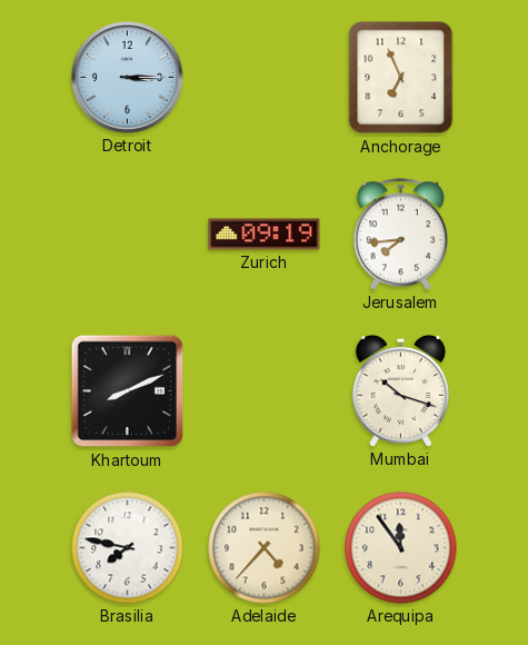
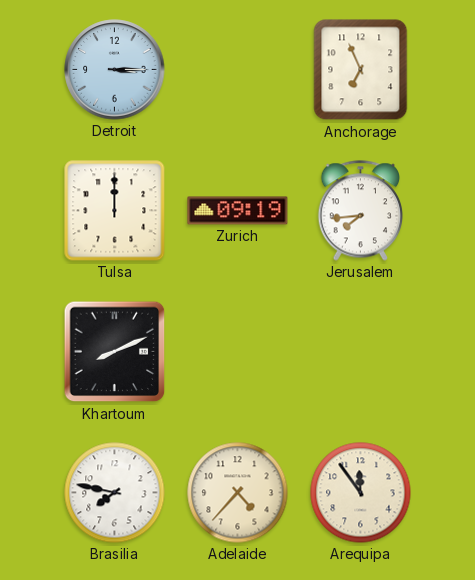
Tulsa: none -> 12:00 (115, 211)
Mumbai: 10:18 -> none (400, 390)
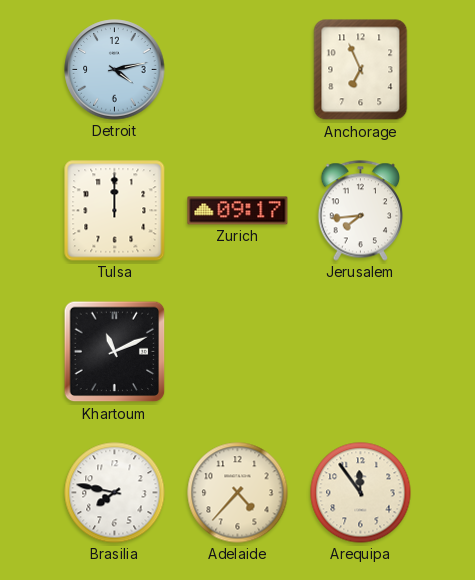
Detroit: 3:15 -> 4:13 (115, 70)
Zurich: 09:19 -> 09:17 (238, 211)
Khartoum: 8:11 -> 11:11 (115, 352)
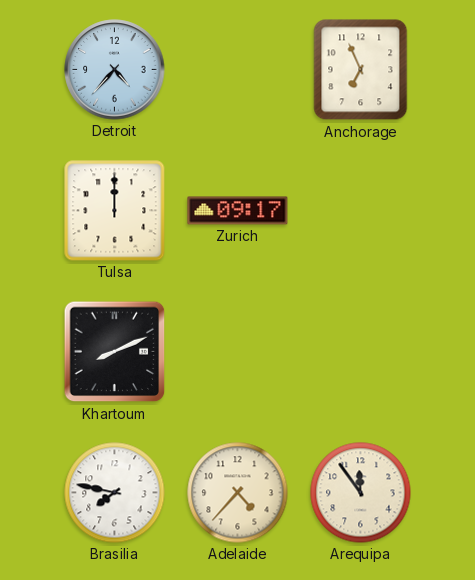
Detroit: 4:13 -> 4:37 (115, 70)
Jerusalem: 7:44 -> none (361, 211)
Khartoum: 11:11 -> 8:11 (115, 352)
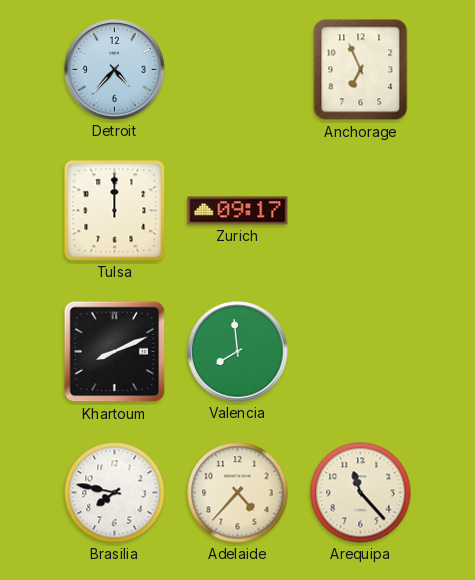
Valencia: none -> 7:59 (238, 352)
Arequipa: 11:54 -> 11:23 (361, 493)
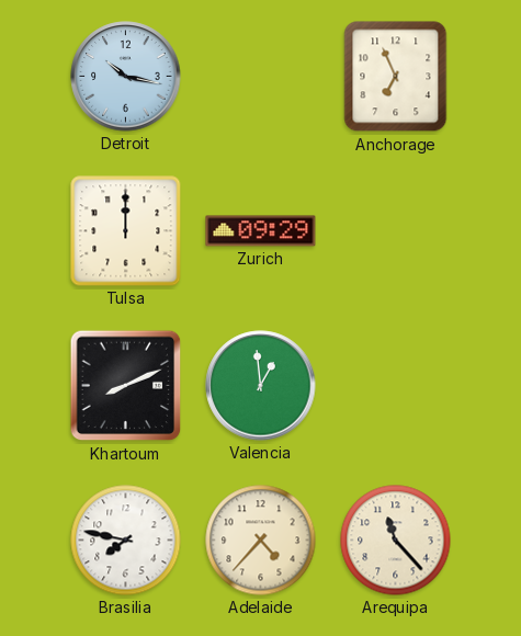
Detroit: 4:37 -> 10:17 (126, 77)
Zurich: 09:17 -> 09:29 (261, 231)
Valencia: 7:59 -> 12:59 (261, 386)
